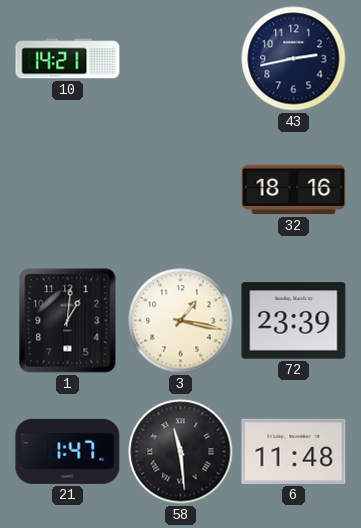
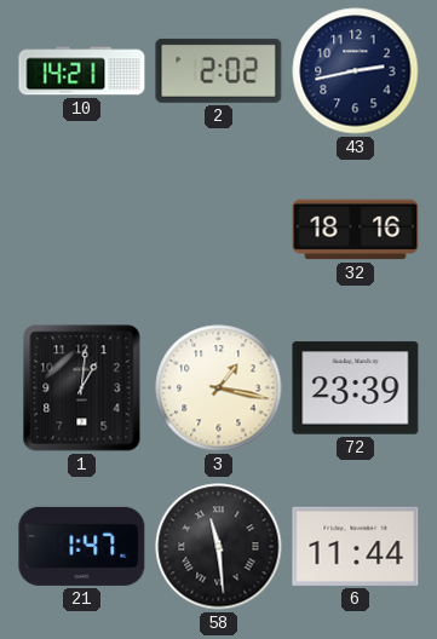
2: none -> 2:02 (219, 70)
6: 11:48 -> 11:44 (356, 546)
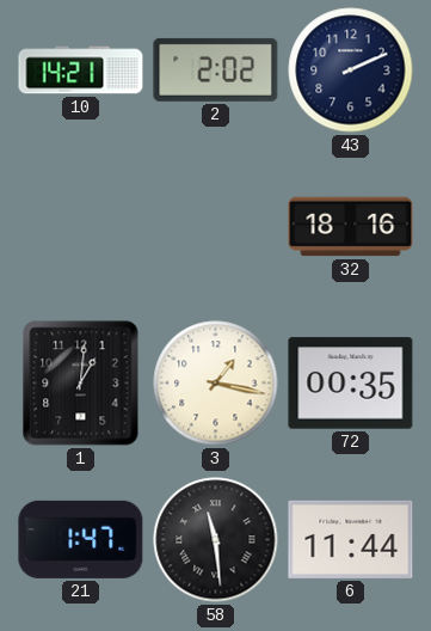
43: 2:43 -> 2:11 (351, 71)
72: 23:39 -> 00:35 (351, 384)
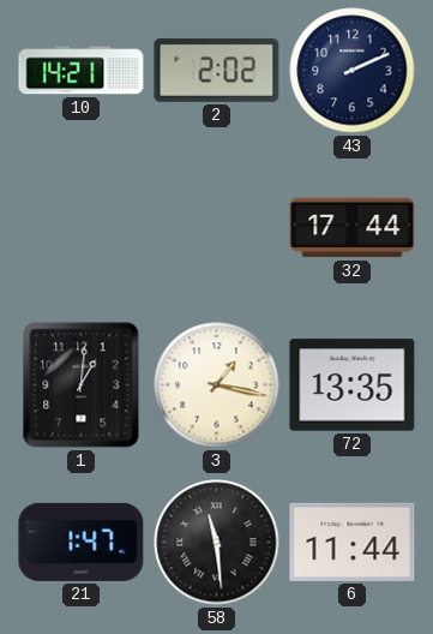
32: 18:16 -> 17:44 (353, 228)
72: 00:35 -> 13:35 (353, 385)
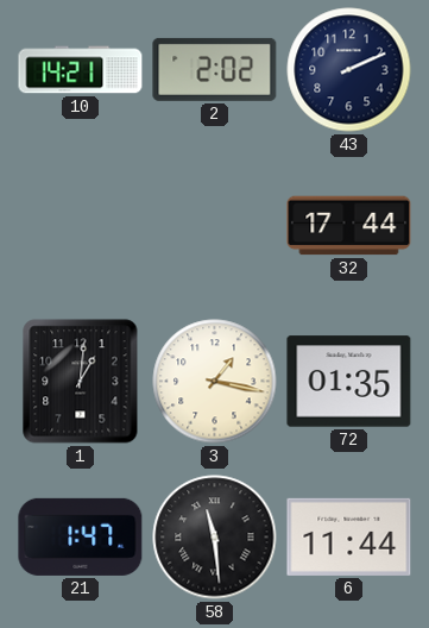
72: 13:35 -> 01:35 (349, 382)
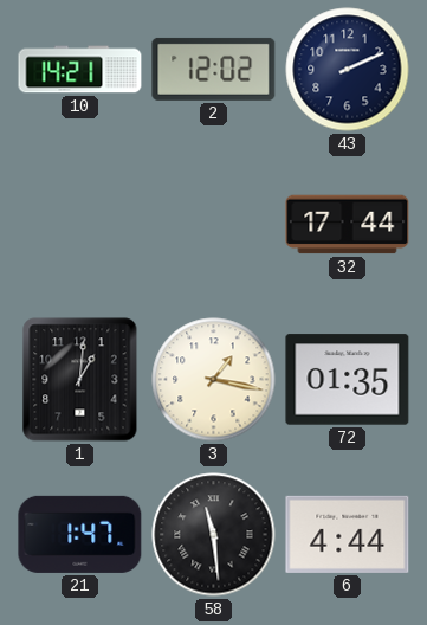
2: 2:02 -> 12:02 (214, 69)
6: 11:44 -> 4:44 (348, 534)
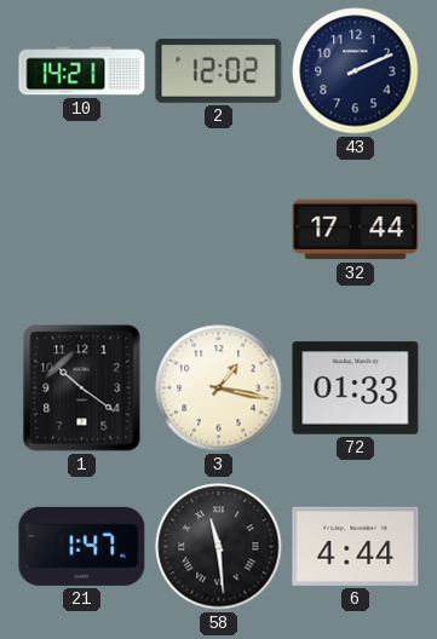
1: 1:01 -> 10:21 (82, 388)
72: 01:35 -> 01:33 (356, 388)
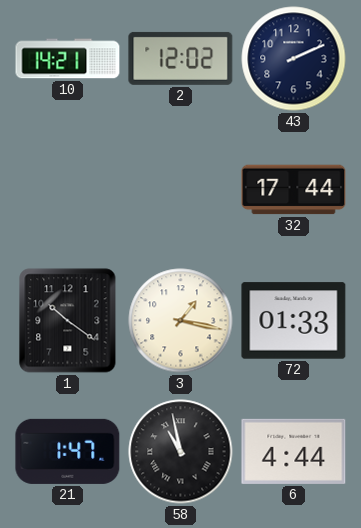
58: 11:29 -> 10:58 (181, 452)
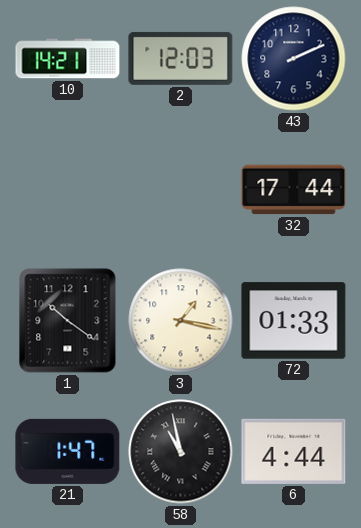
2: 12:02 -> 12:03 (181, 58)
